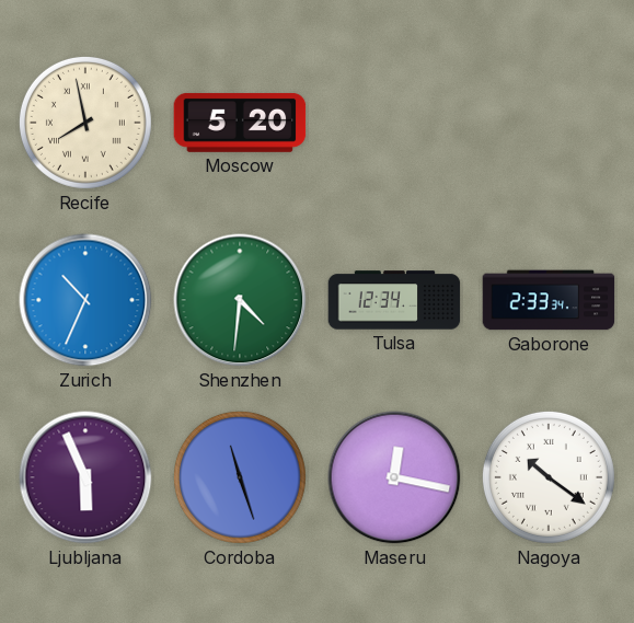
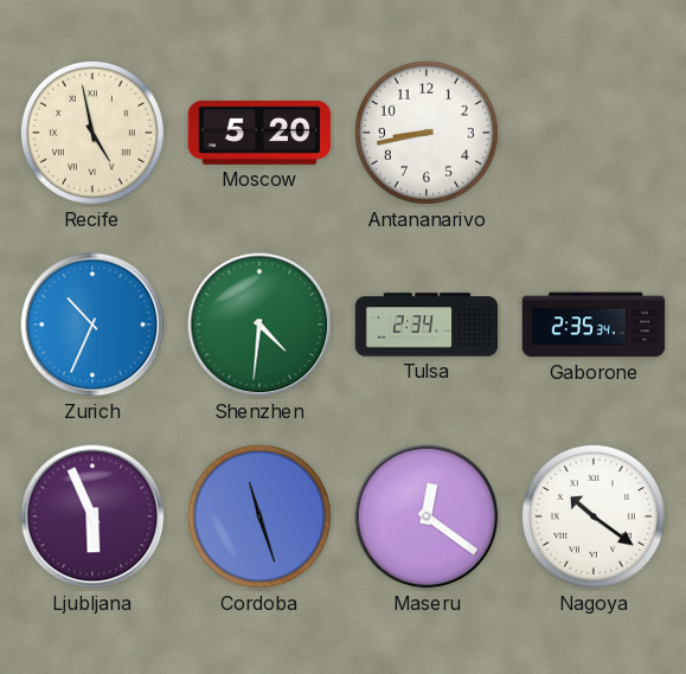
Recife: 7:58 -> 4:58 (92, 133)
Antananarivo: none -> 8:43 (427, 133)
Tulsa: 12:34 -> 2:34 (427, 325)
Gaborone: 2:33 -> 2:35 (594, 325)
Maseru: 12:17 -> 12:21 (427, 516)
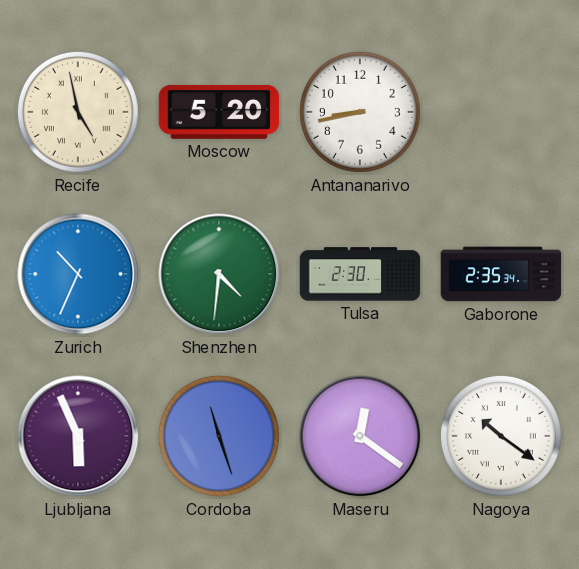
Tulsa: 2:34 -> 2:30 (360, 274)
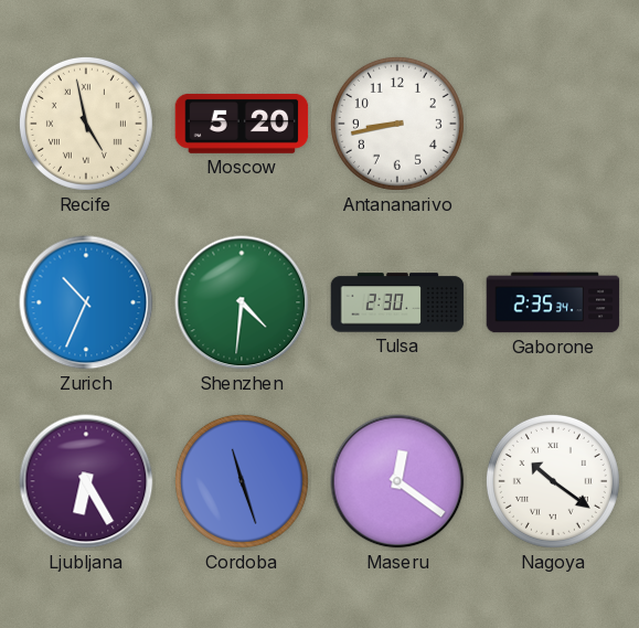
Ljubljana: 5:56 -> 6:25 (86, 481)
